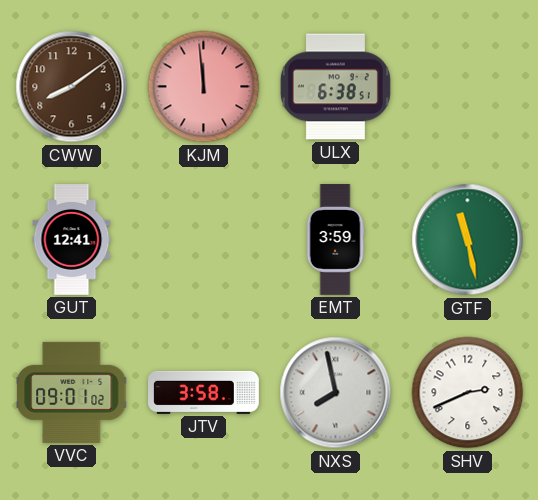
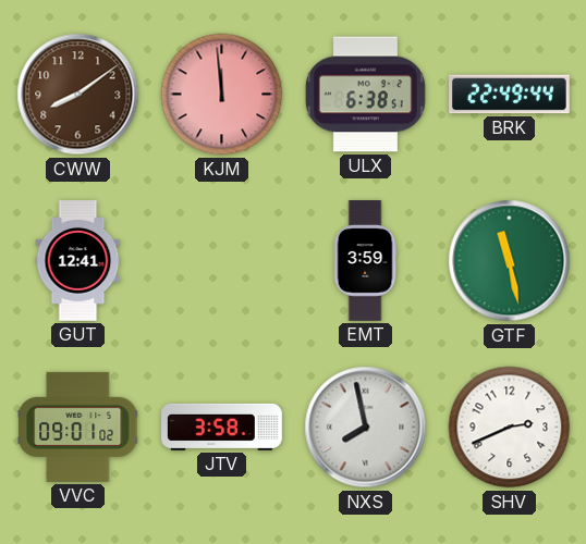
BRK: none -> 22:49 (510, 95)
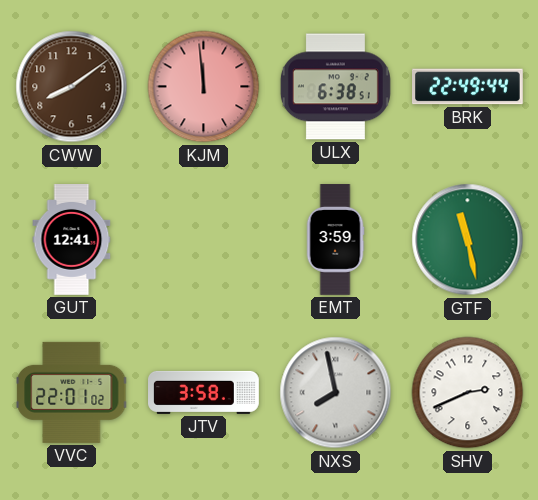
VVC: 09:01 -> 22:01 (72, 392)
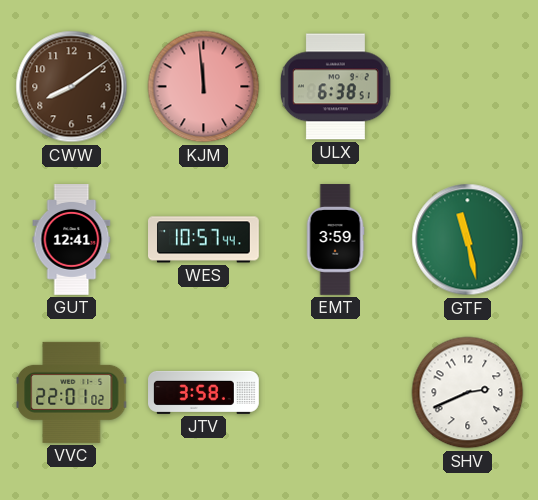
BRK: 22:49 -> none (468, 87)
WES: none -> 10:57 (204, 240)
NXS: 7:58 -> none (336, 393)
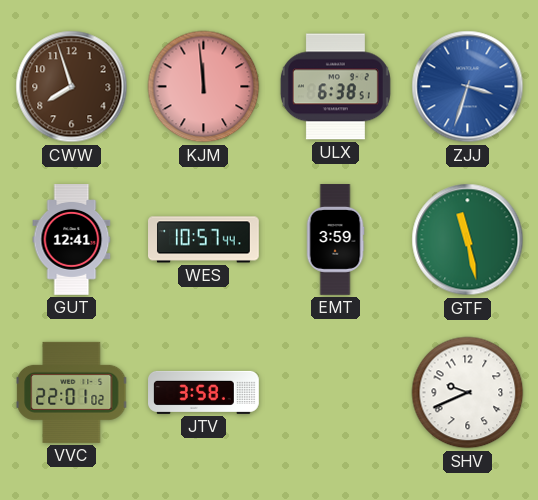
CWW: 8:09 -> 7:57 (72, 87)
ZJJ: none -> 3:33 (468, 87)
SHV: 2:41 -> 9:41 (468, 393)
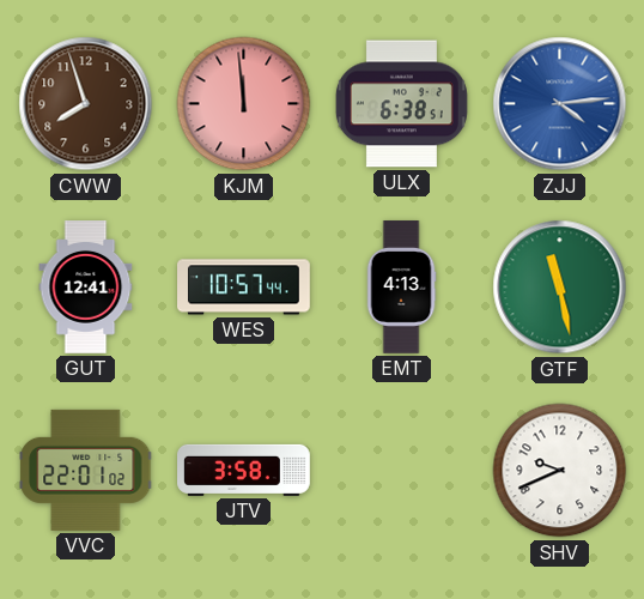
ZJJ: 3:33 -> 4:14 (560, 104)
EMT: 3:59 -> 4:13 (401, 288)
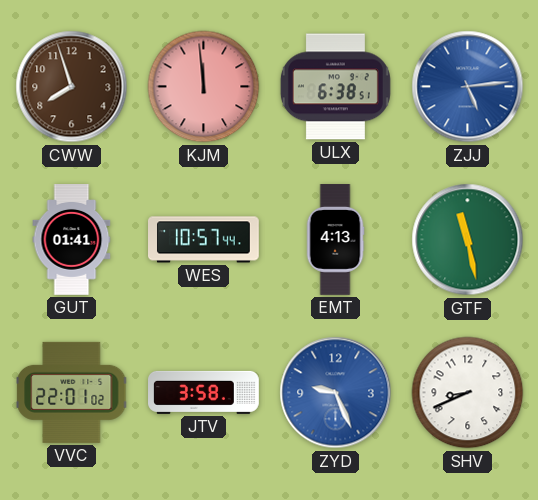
ZJJ: 4:14 -> 5:14 (468, 87)
GUT: 12:41 -> 01:41 (72, 240)
ZYD: none -> 9:26 (336, 393)
SHV: 9:41 -> 8:41 (468, 393)
